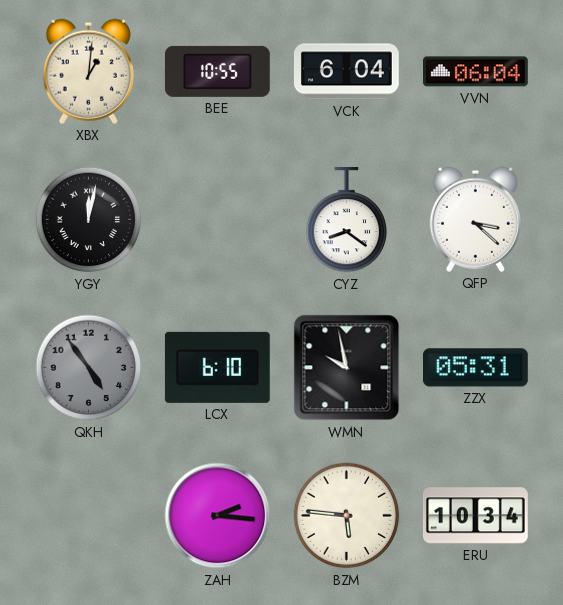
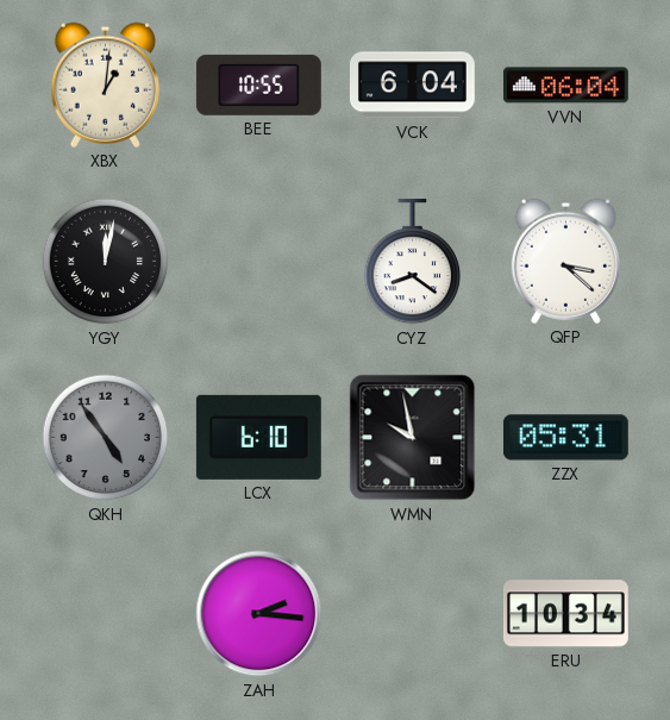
BZM: 5:46 -> none (347, 516)
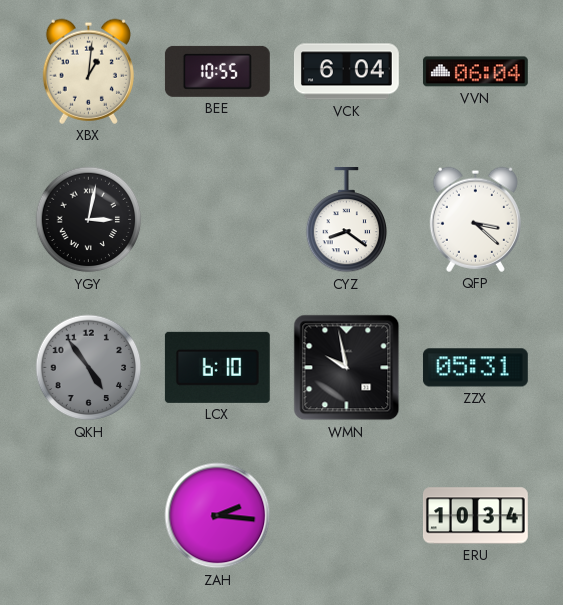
YGY: 12:02 -> 3:02 (89, 220)
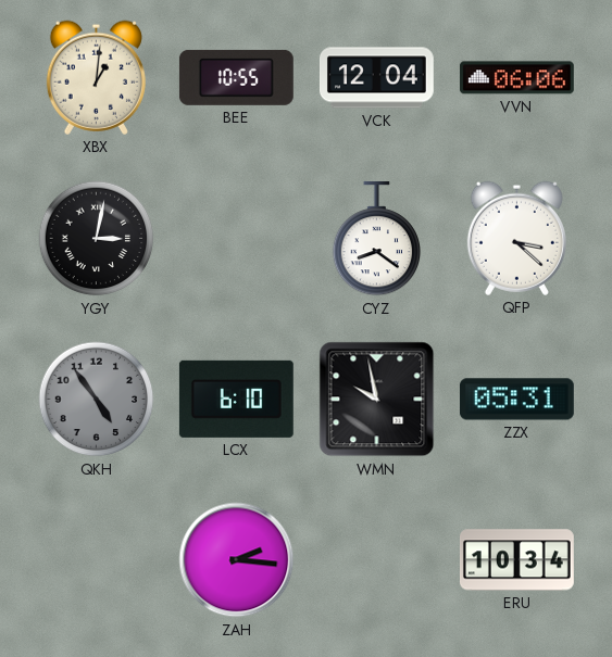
VCK: 6:04 -> 12:04 (376, 78)
VVN: 06:04 -> 06:06 (516, 78)
